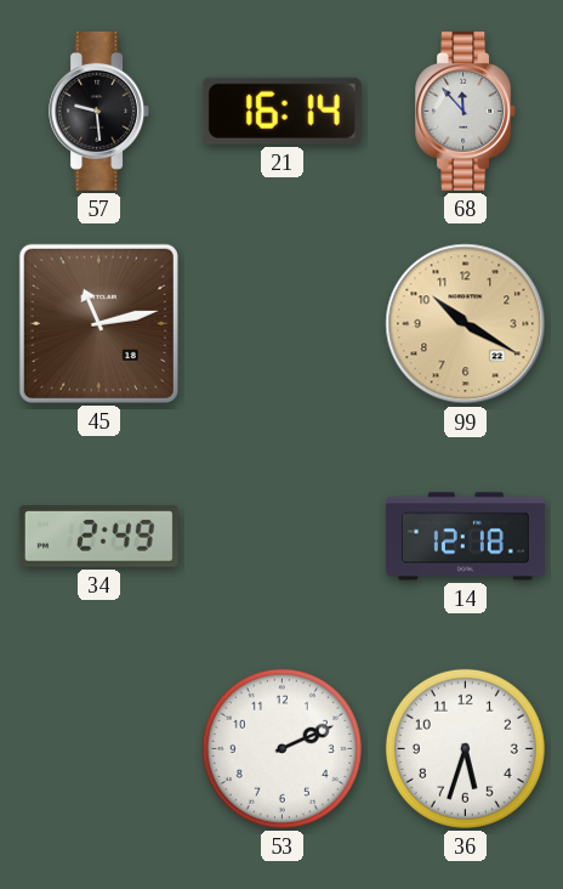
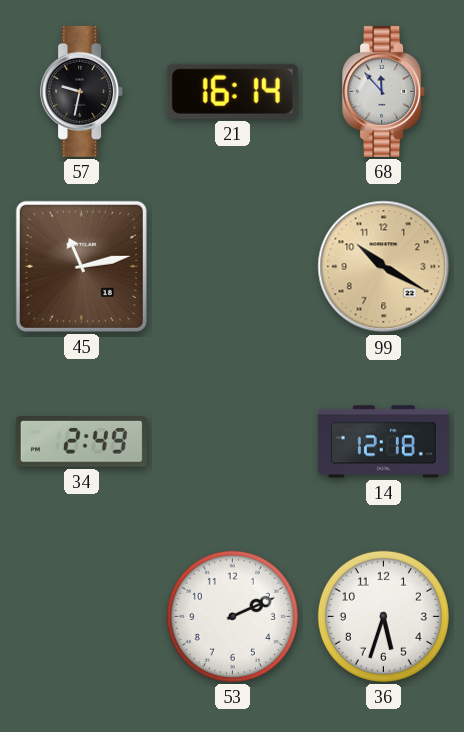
57: 9:29 -> 9:32 (82, 91)
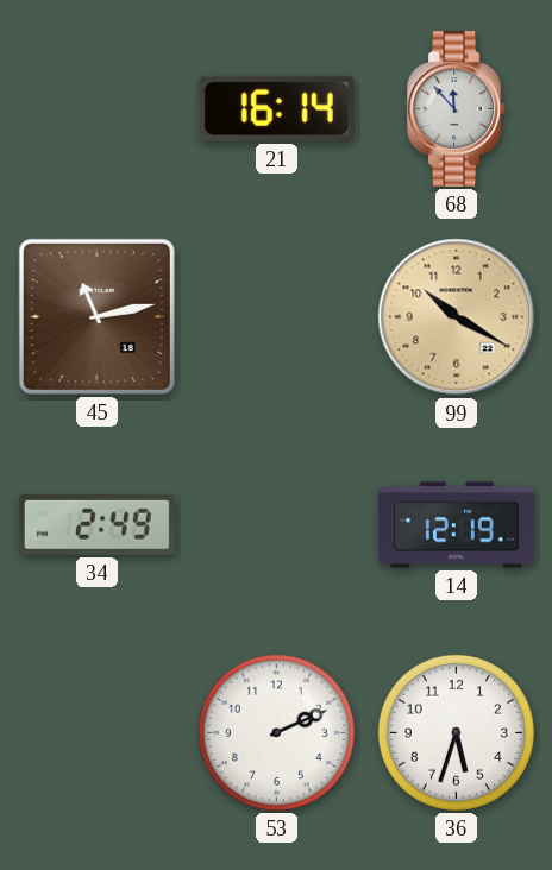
57: 9:32 -> none (82, 91)
14: 12:18 -> 12:19 (456, 525)
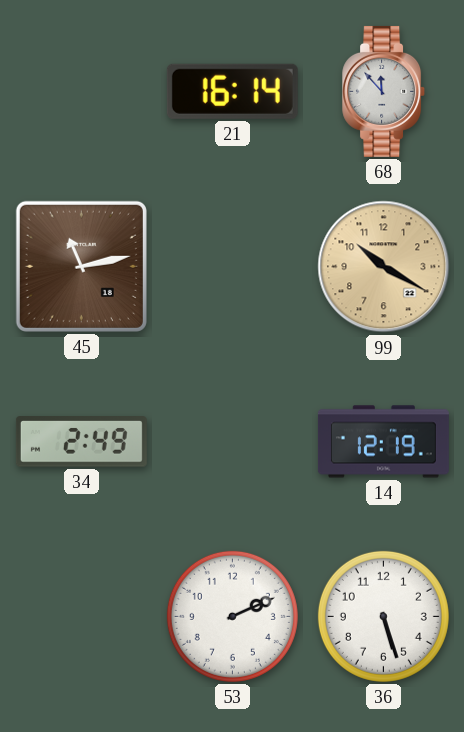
36: 5:33 -> 5:27 (383, 616)
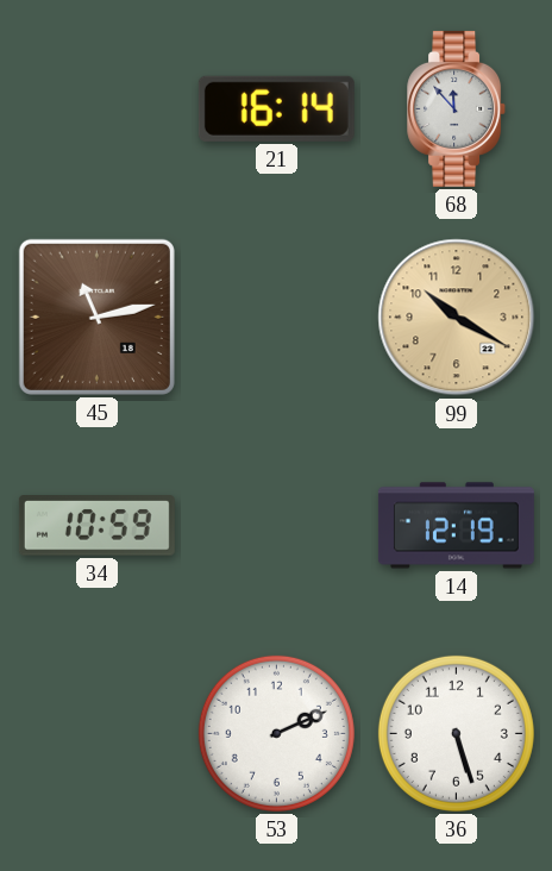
34: 2:49 -> 10:59 (96, 526)
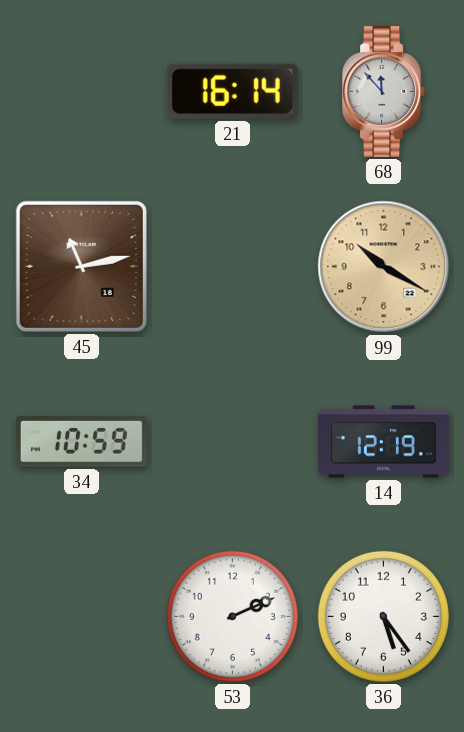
36: 5:27 -> 5:24 (383, 616)
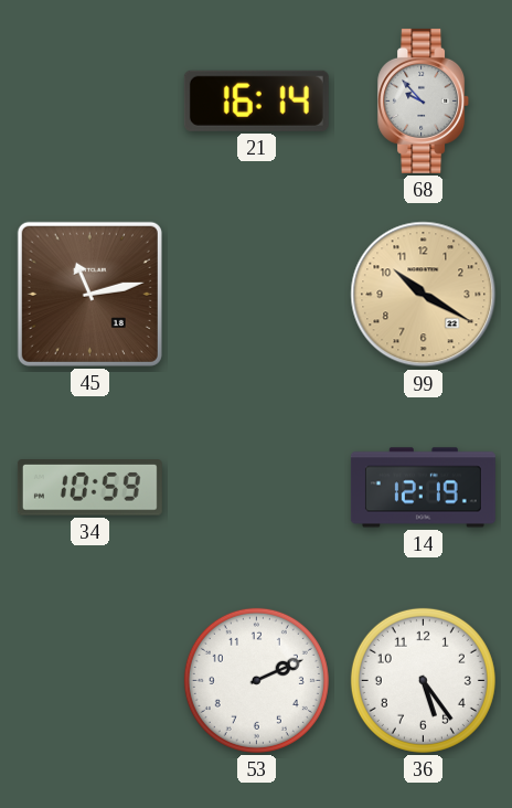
68: 11:53 -> 9:53 (424, 100)
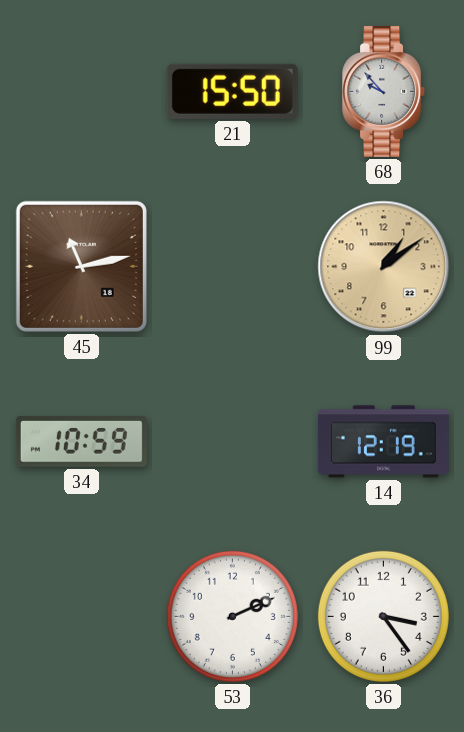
21: 16:14 -> 15:50 (232, 91)
99: 10:20 -> 1:09 (384, 267)
36: 5:24 -> 3:24 (383, 616)
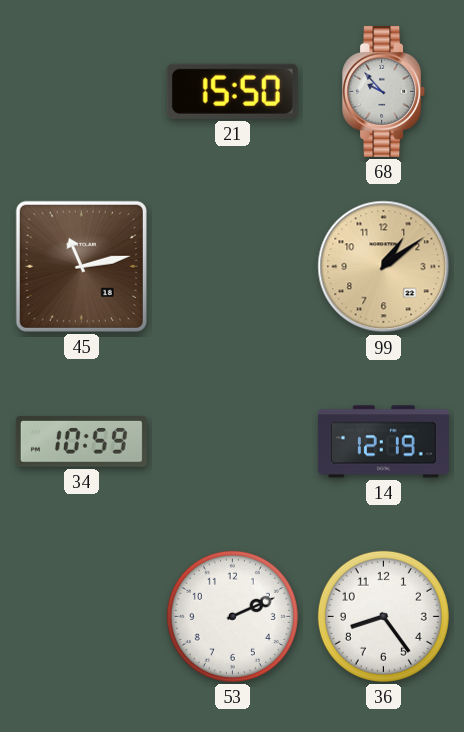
36: 3:24 -> 8:24 (383, 616)
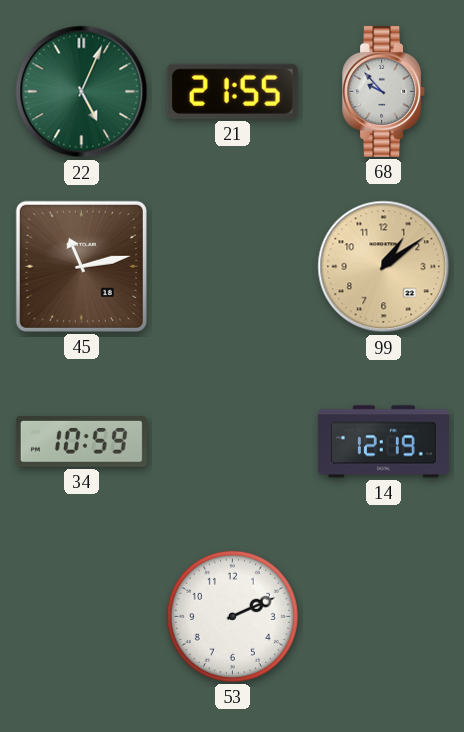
22: none -> 5:04 (82, 92)
21: 15:50 -> 21:55 (232, 91)
36: 8:24 -> none (383, 616)
